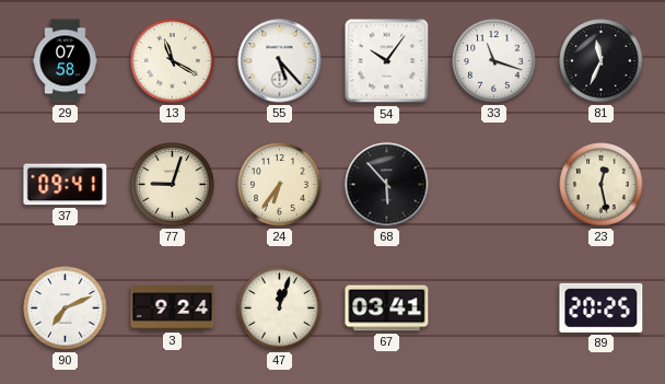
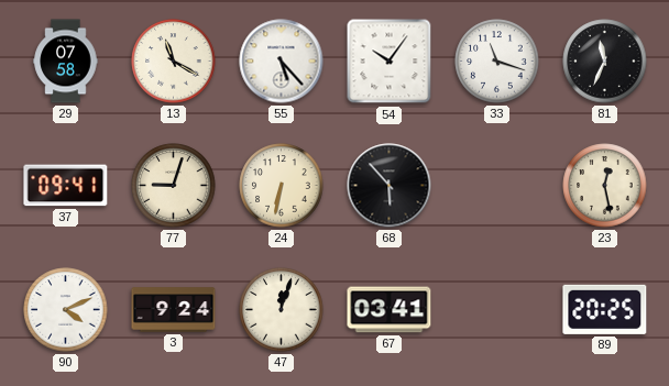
24: 6:36 -> 6:32 (282, 186)
90: 7:11 -> 4:11 (66, 310)
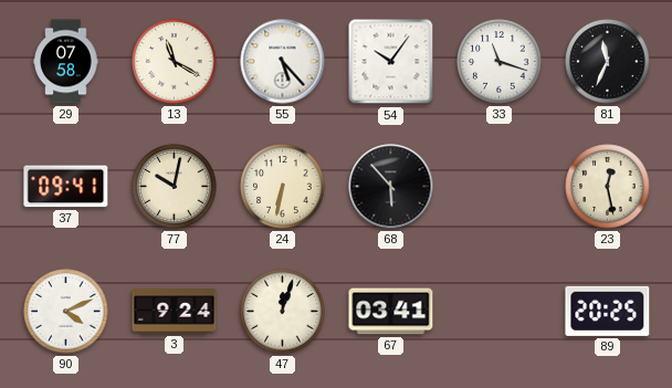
77: 9:03 -> 10:02 (175, 187)
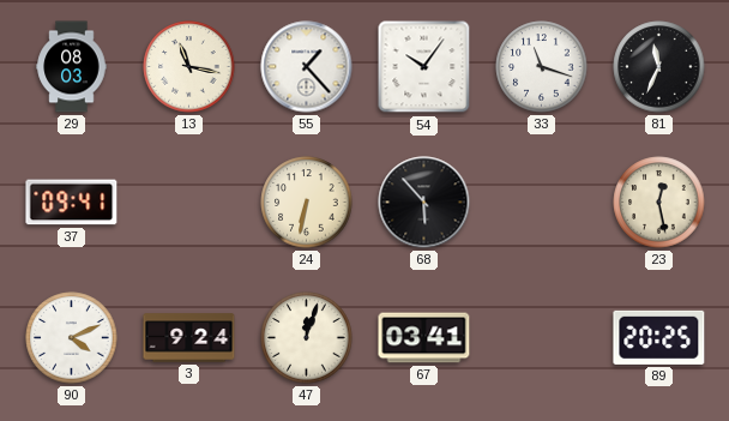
29: 07:58 -> 08:03 (72, 67)
13: 11:20 -> 11:17 (189, 67)
55: 5:23 -> 1:23 (307, 67)
77: 10:02 -> none (175, 187)
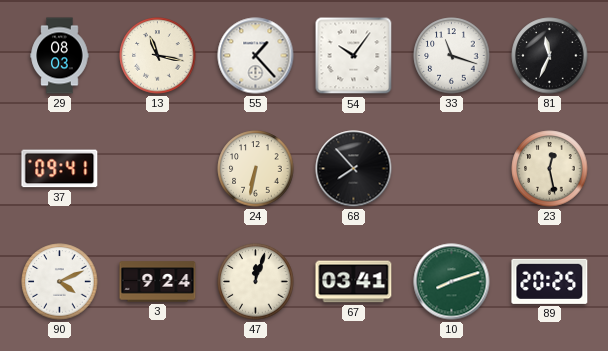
68: 5:53 -> 7:53 (354, 169)
10: none -> 8:12 (452, 282)
